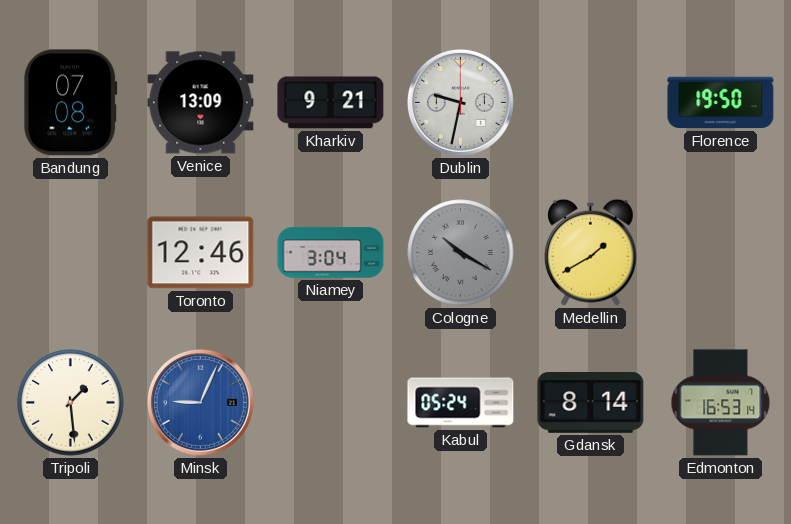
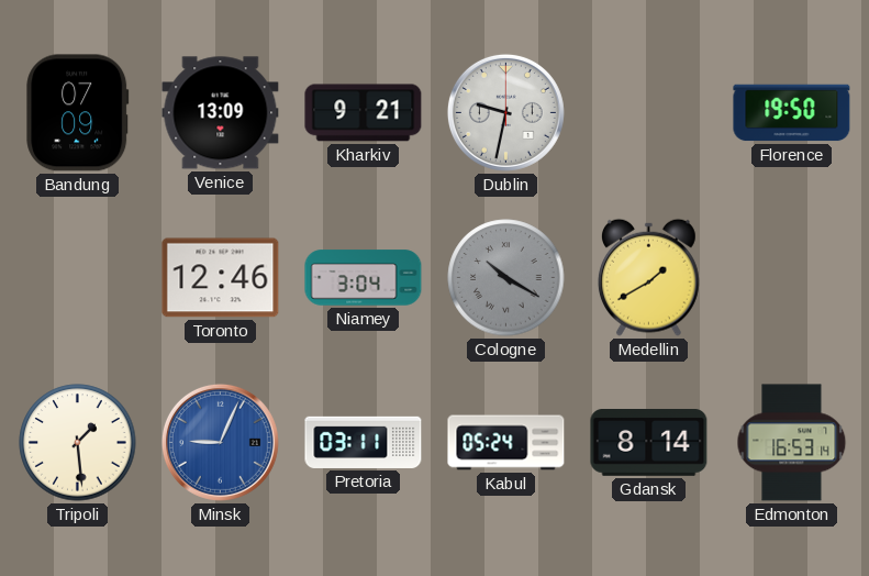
Bandung: 07:08 -> 07:09 (78, 113)
Pretoria: none -> 03:11 (364, 442)
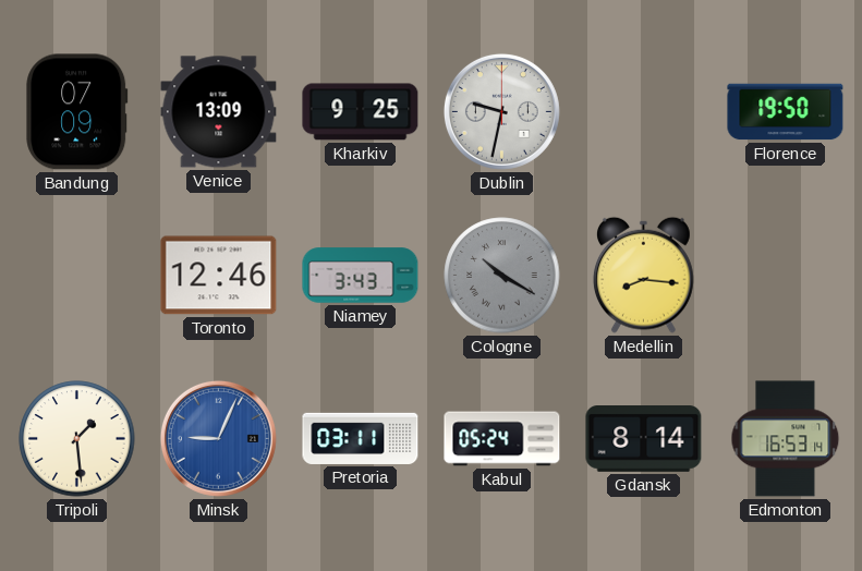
Kharkiv: 9:21 -> 9:25 (361, 112)
Niamey: 3:04 -> 3:43 (361, 276)
Medellin: 1:40 -> 8:16 (643, 275)
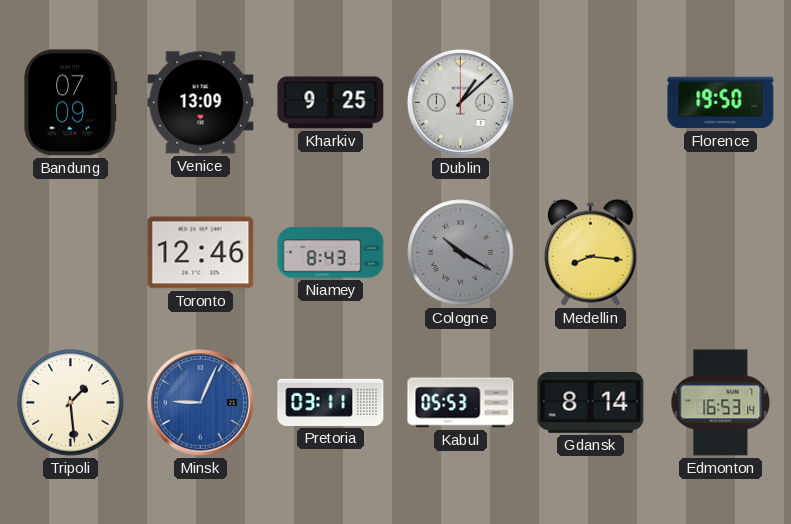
Dublin: 9:32 -> 1:08 (460, 102)
Niamey: 3:43 -> 8:43 (331, 253)
Kabul: 05:24 -> 05:53 (461, 403)
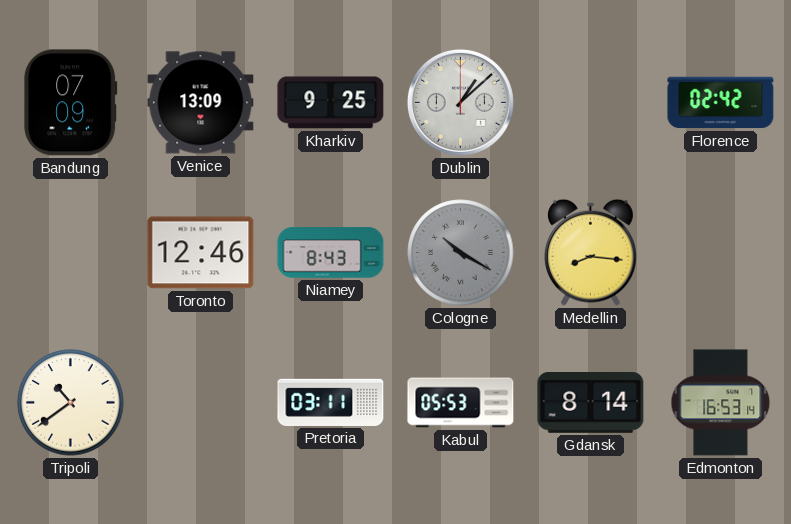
Florence: 19:50 -> 02:42 (721, 103)
Tripoli: 1:29 -> 10:39 (71, 403)
Minsk: 9:04 -> none (200, 402)
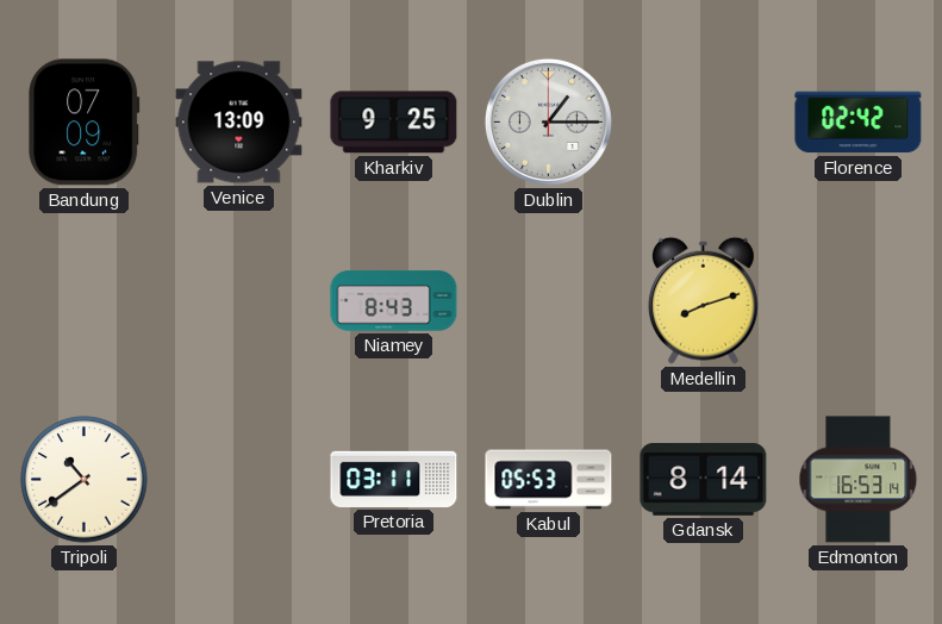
Dublin: 1:08 -> 1:15 (548, 121)
Toronto: 12:46 -> none (201, 253)
Cologne: 10:20 -> none (461, 253)
Medellin: 8:16 -> 8:12 (703, 300)
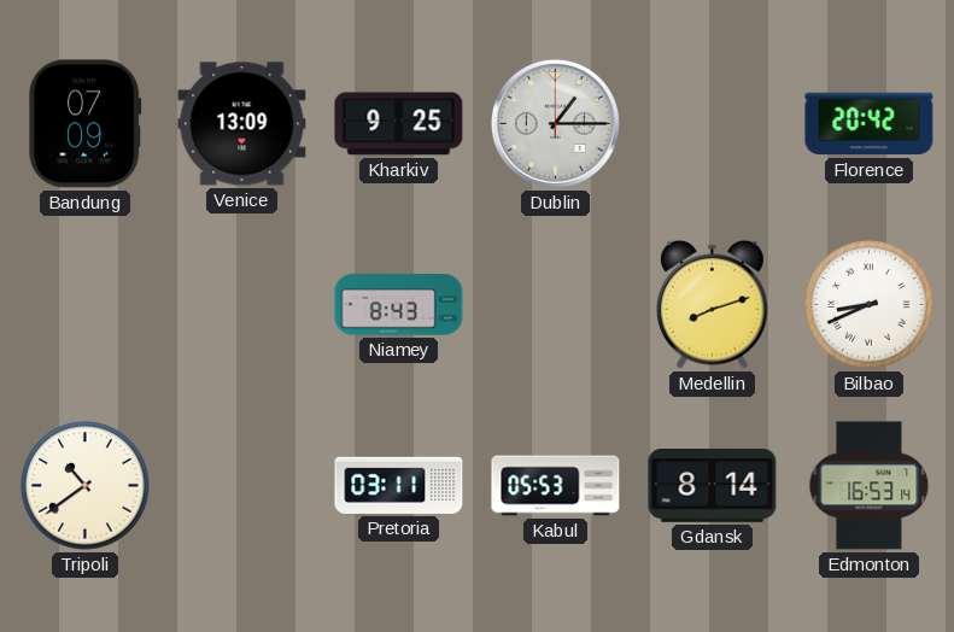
Florence: 02:42 -> 20:42 (870, 124)
Bilbao: none -> 8:41 (870, 305)
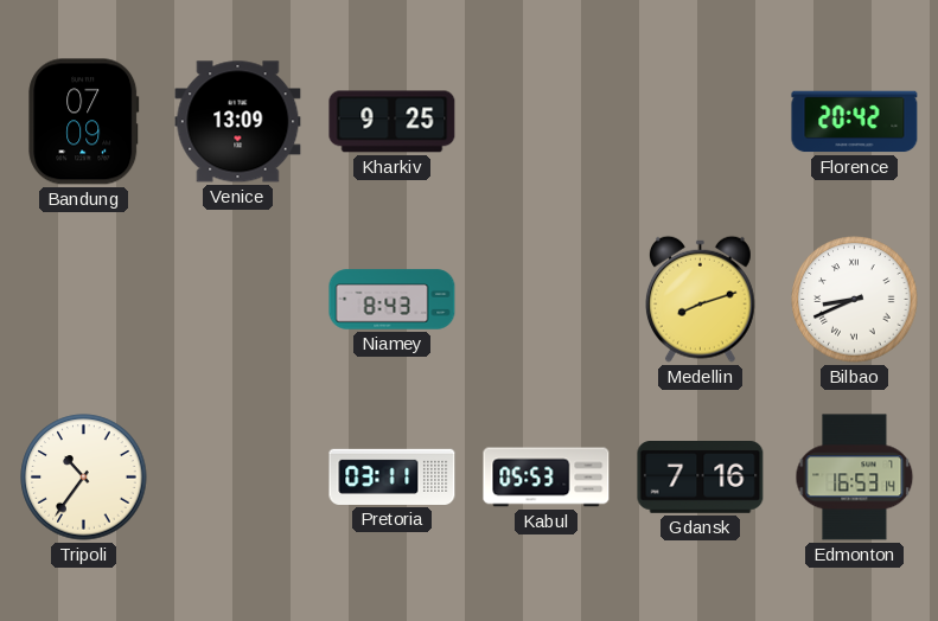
Dublin: 1:15 -> none (555, 123)
Tripoli: 10:39 -> 10:36 (84, 478)
Gdansk: 8:14 -> 7:16 (701, 478)
